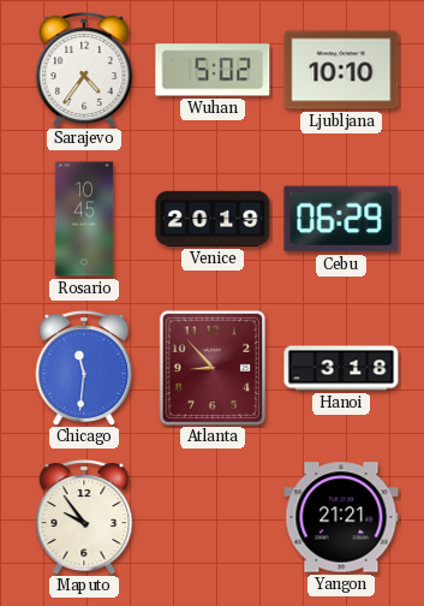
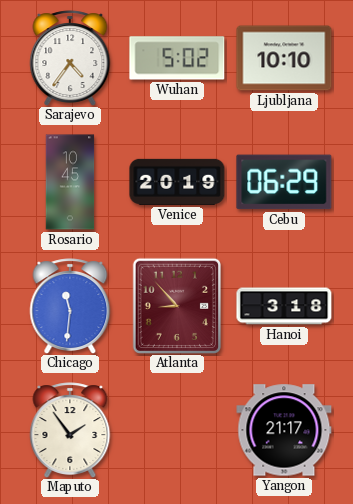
Maputo: 9:54 -> 1:54 (70, 430)
Yangon: 21:21 -> 21:17 (284, 430)
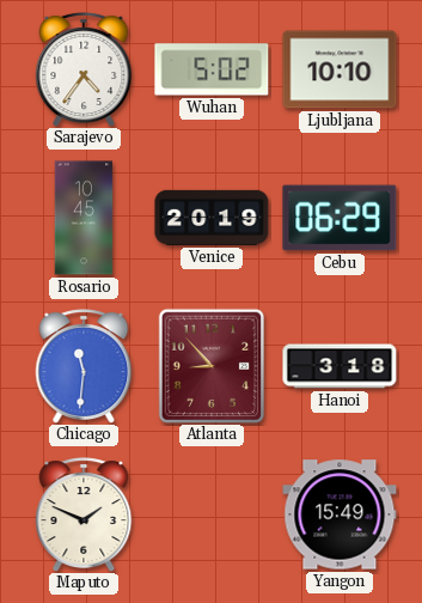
Maputo: 1:54 -> 1:49 (84, 514)
Yangon: 21:17 -> 15:49 (340, 514)
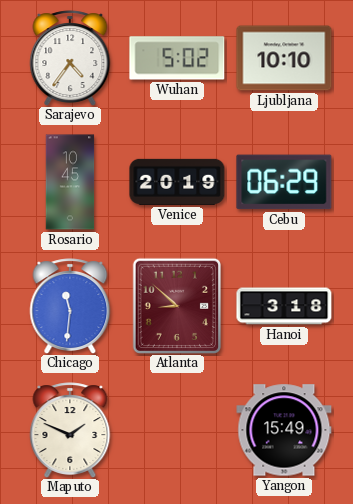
Atlanta: 8:53 -> 8:52 (176, 305)
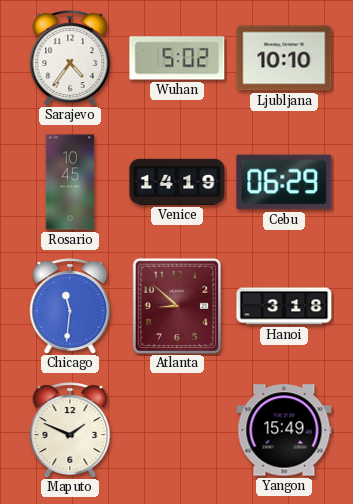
Venice: 20:19 -> 14:19 (177, 182)
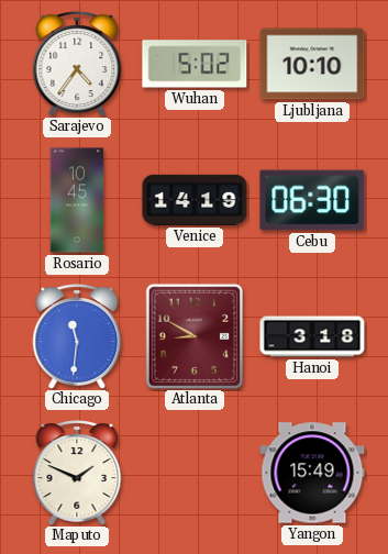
Cebu: 06:29 -> 06:30 (312, 200)
Atlanta: 8:52 -> 8:50 (193, 335)
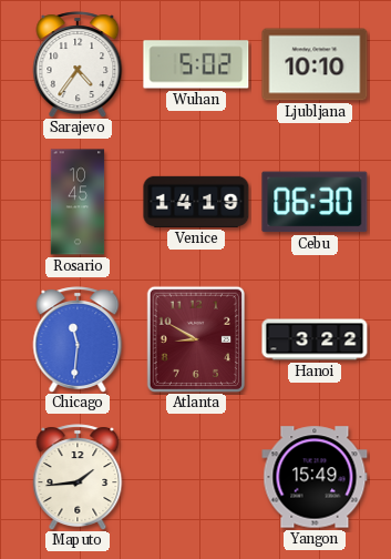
Hanoi: 3:18 -> 3:22 (315, 339)
Maputo: 1:49 -> 1:44 (78, 477)
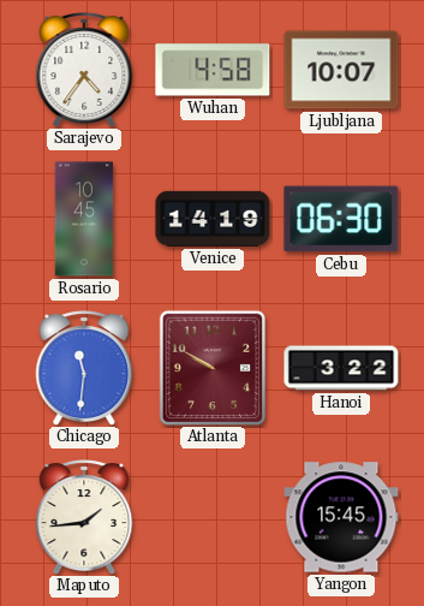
Wuhan: 5:02 -> 4:58 (213, 70)
Ljubljana: 10:10 -> 10:07 (341, 70)
Atlanta: 8:50 -> 9:50 (211, 367)
Yangon: 15:49 -> 15:45 (341, 517)
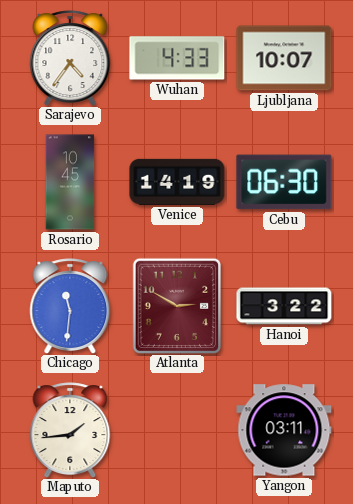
Wuhan: 4:58 -> 4:33 (177, 58)
Atlanta: 9:50 -> 2:50 (176, 305)
Yangon: 15:45 -> 03:11 (284, 430)
